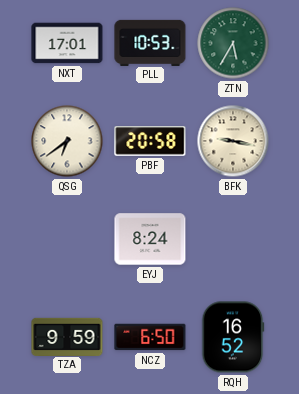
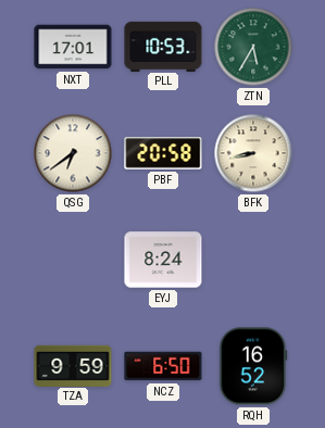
BFK: 9:17 -> 8:43 (253, 153)
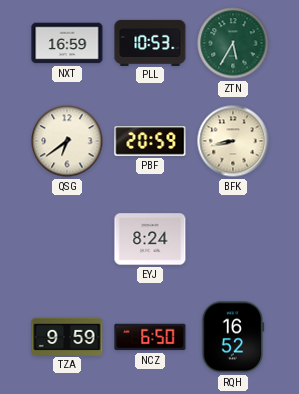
NXT: 17:01 -> 16:59 (67, 43)
PBF: 20:58 -> 20:59 (150, 141)
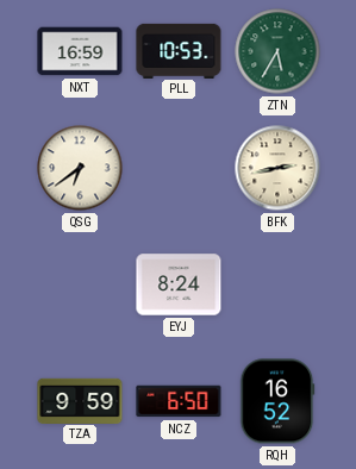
PBF: 20:59 -> none (150, 141)
BFK: 8:43 -> 2:43 (277, 168)
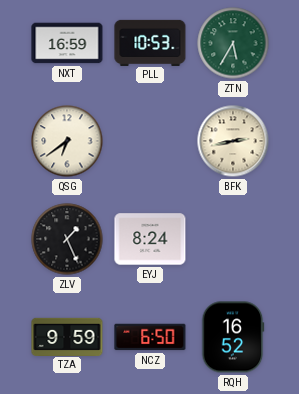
ZLV: none -> 1:26 (67, 239)
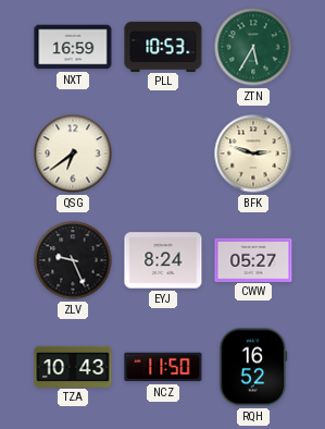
BFK: 2:43 -> 2:48 (253, 154)
ZLV: 1:26 -> 9:26 (73, 260)
CWW: none -> 05:27 (253, 259)
TZA: 9:59 -> 10:43 (73, 366)
NCZ: 6:50 -> 11:50 (163, 367)
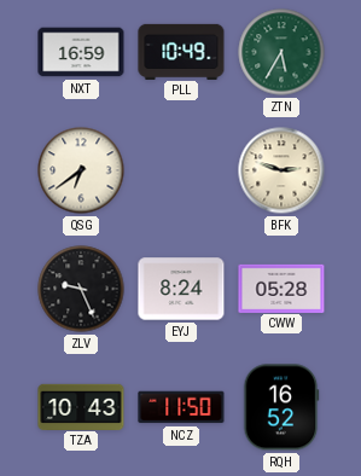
PLL: 10:53 -> 10:49 (181, 51)
CWW: 05:27 -> 05:28 (281, 288)
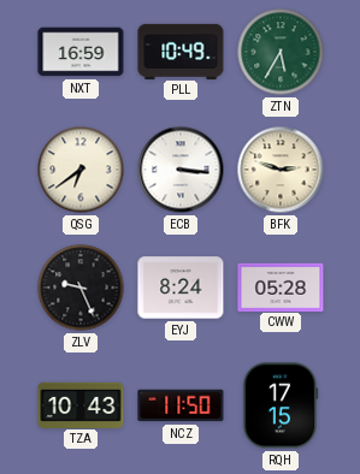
ECB: none -> 3:16 (181, 170)
RQH: 16:52 -> 17:15 (281, 405)
